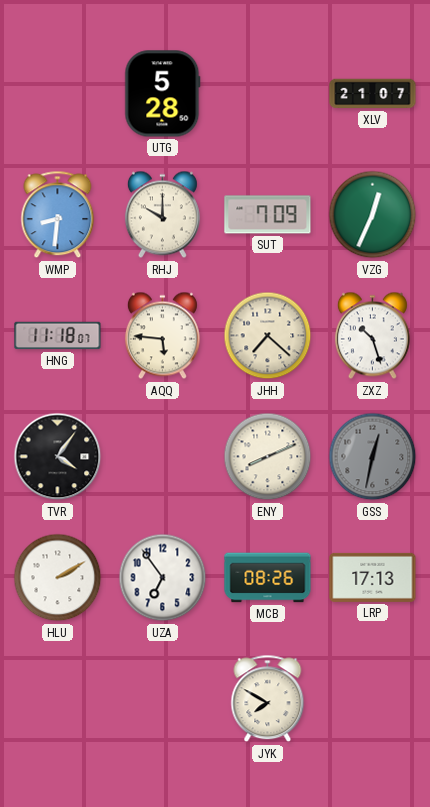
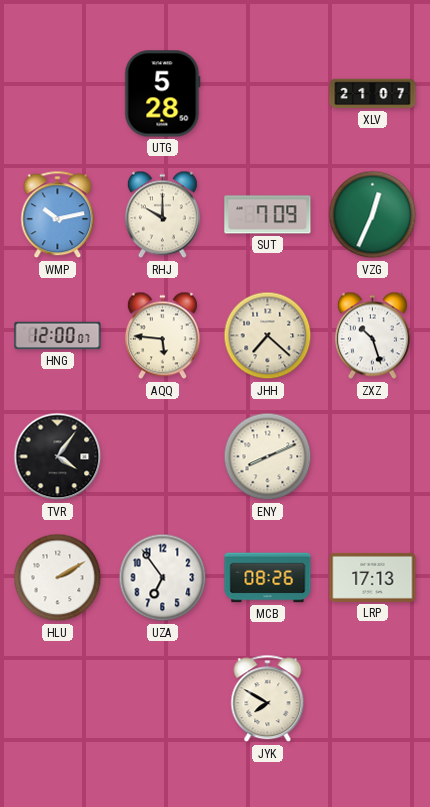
WMP: 8:31 -> 10:13 (58, 215)
HNG: 11:18 -> 12:00 (58, 336)
GSS: 12:32 -> none (373, 457)
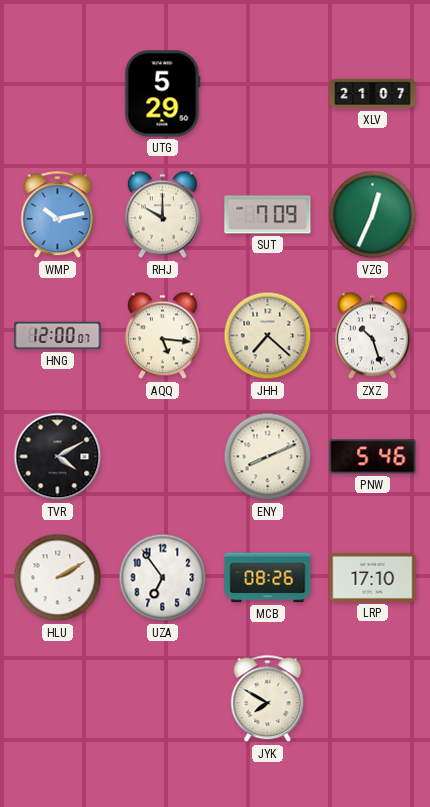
UTG: 5:28 -> 5:29 (163, 94)
AQQ: 5:46 -> 5:16 (162, 336)
TVR: 4:06 -> 4:10 (58, 457)
PNW: none -> 5:46 (373, 457)
LRP: 17:13 -> 17:10 (373, 577)
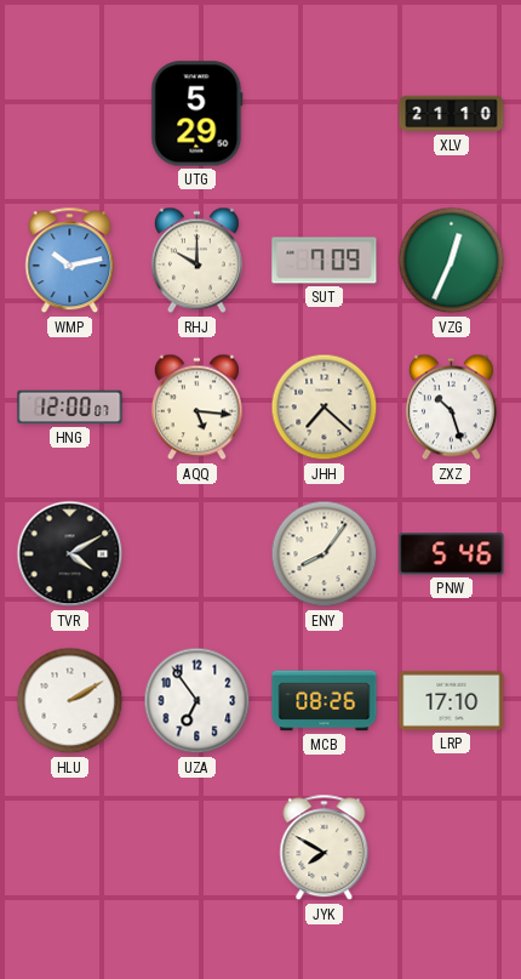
XLV: 21:07 -> 21:10 (452, 114)
ENY: 8:11 -> 8:06 (325, 554)
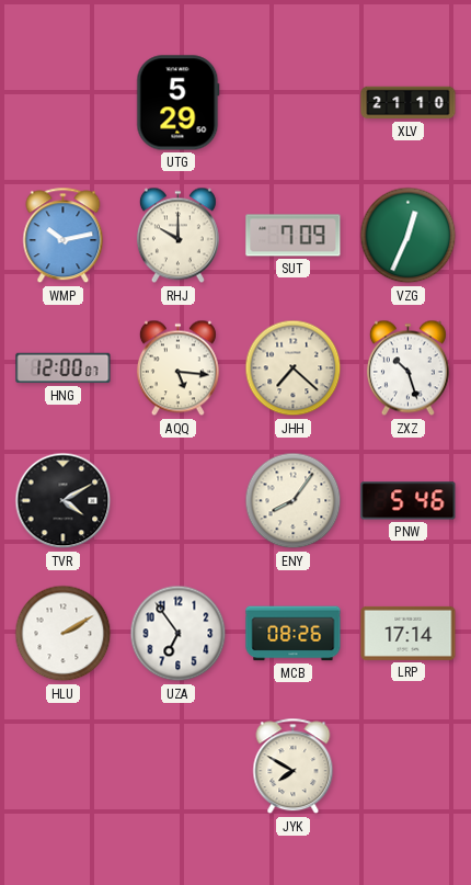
LRP: 17:10 -> 17:14 (409, 633)
